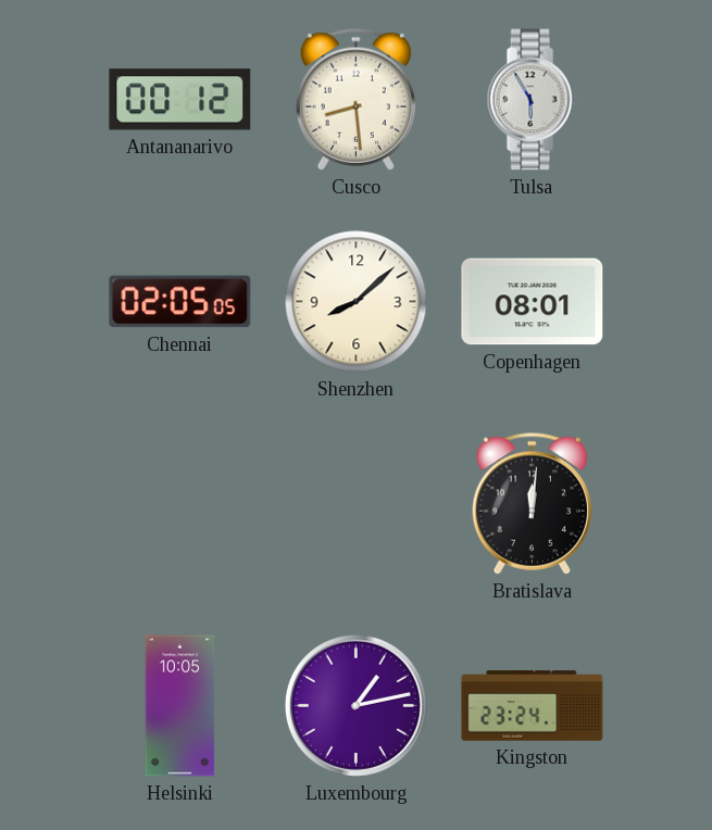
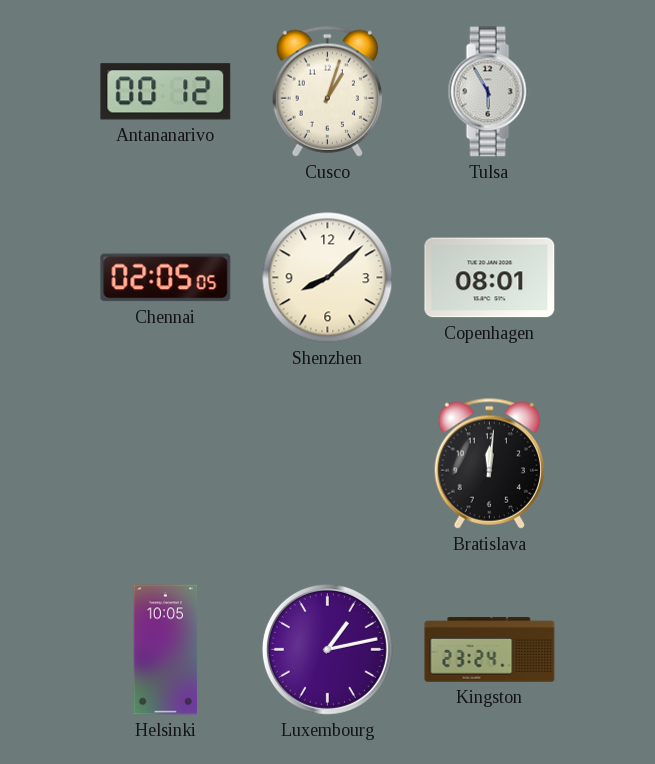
Cusco: 8:29 -> 1:03 (327, 91)
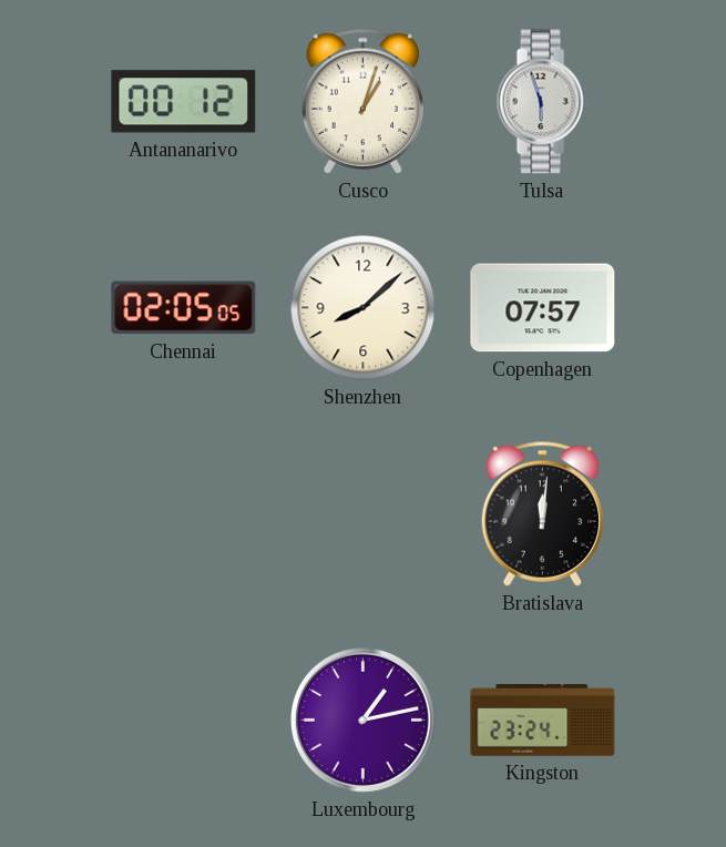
Tulsa: 5:55 -> 5:57 (542, 102)
Copenhagen: 08:01 -> 07:57 (543, 308)
Helsinki: 10:05 -> none (166, 650)
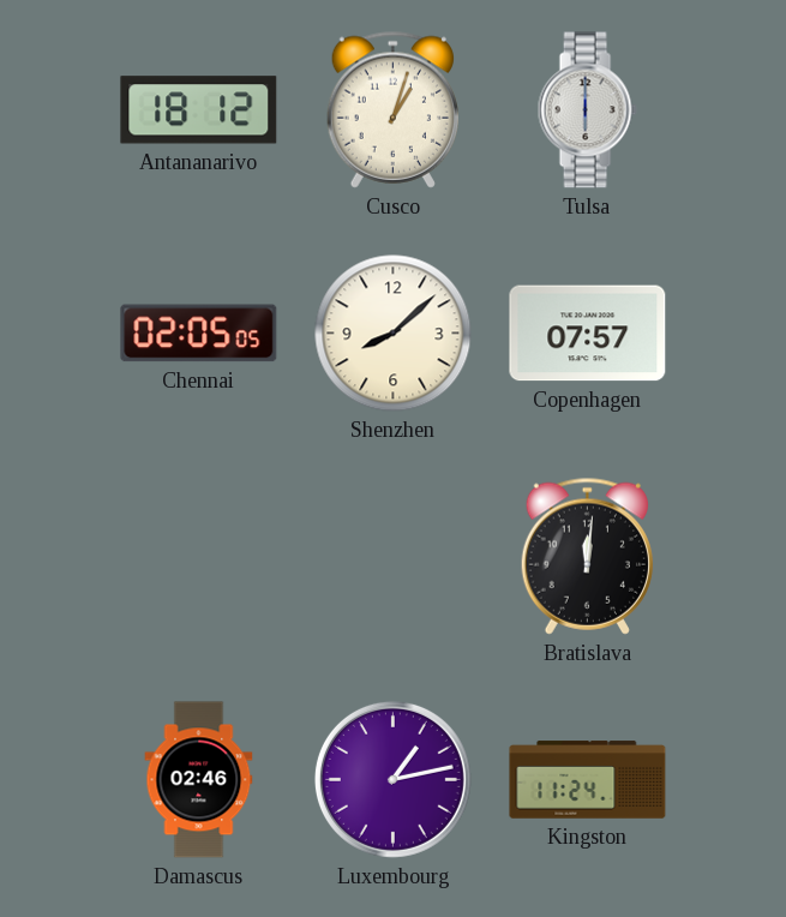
Antananarivo: 00:12 -> 18:12 (199, 110)
Tulsa: 5:57 -> 6:00 (587, 110)
Damascus: none -> 02:46 (199, 780)
Kingston: 23:24 -> 11:24 (588, 780)
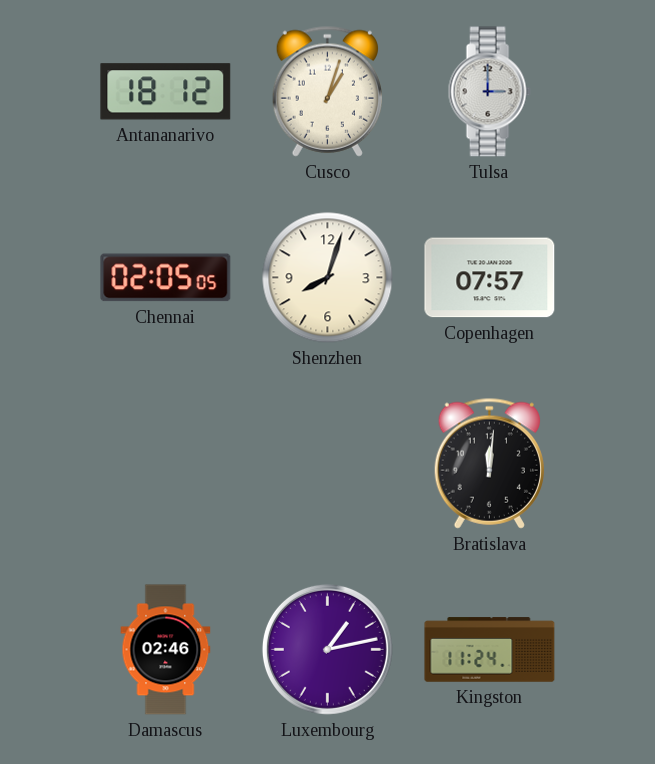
Tulsa: 6:00 -> 3:00 (489, 92)
Shenzhen: 8:08 -> 8:03 (328, 278)
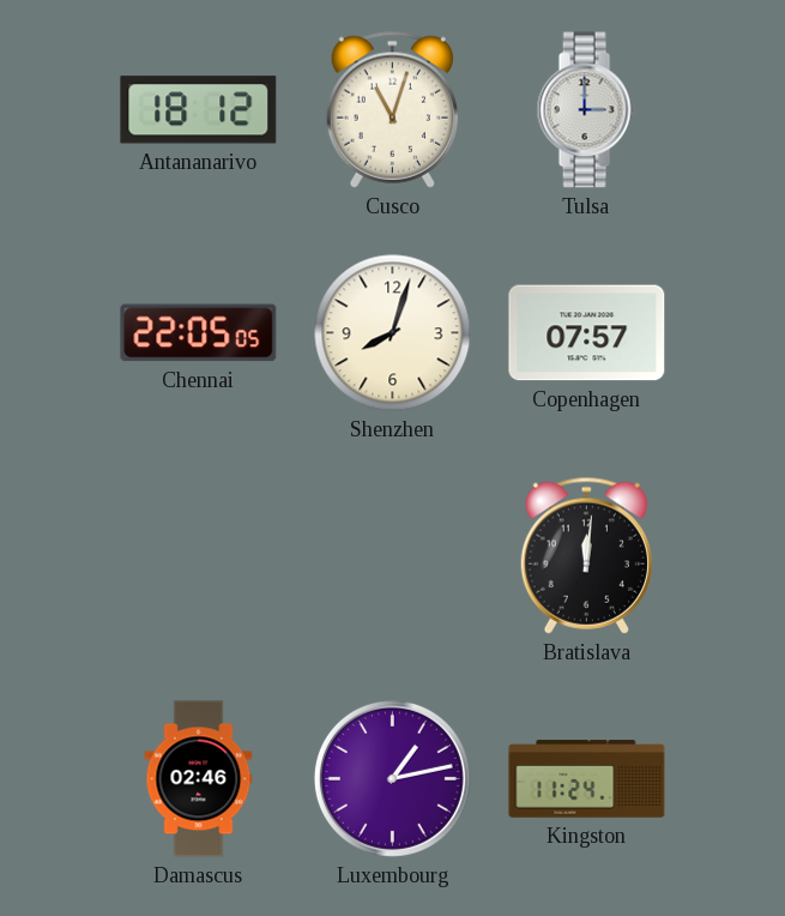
Cusco: 1:03 -> 11:03 (392, 109)
Chennai: 02:05 -> 22:05 (199, 333)
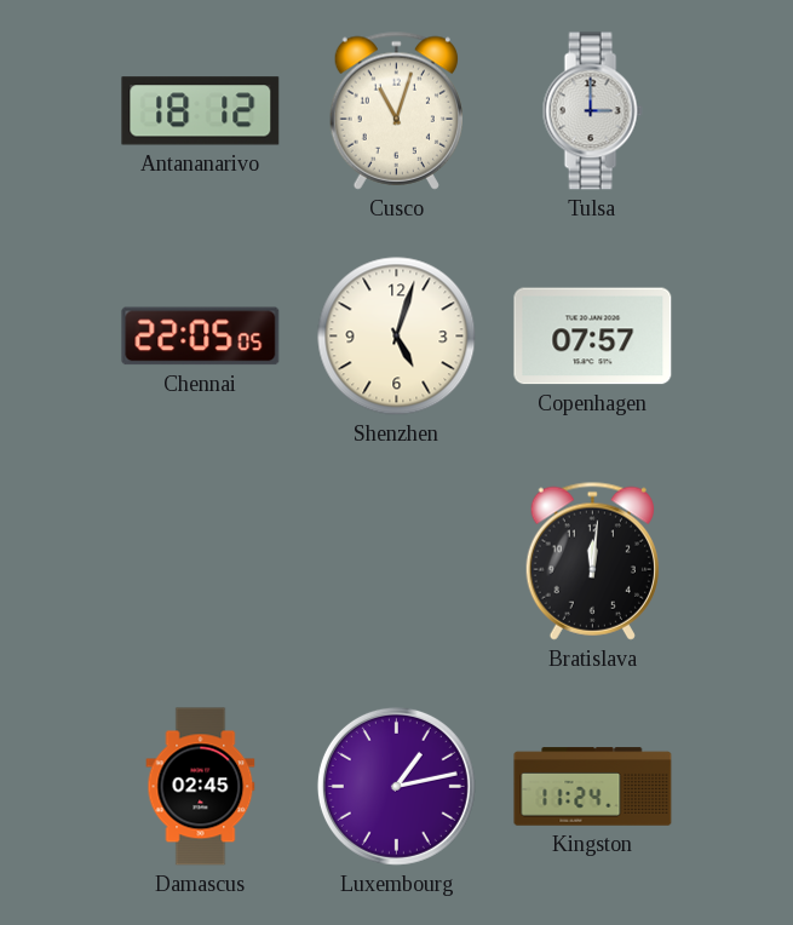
Shenzhen: 8:03 -> 5:03 (397, 337)
Damascus: 02:46 -> 02:45 (201, 787)
